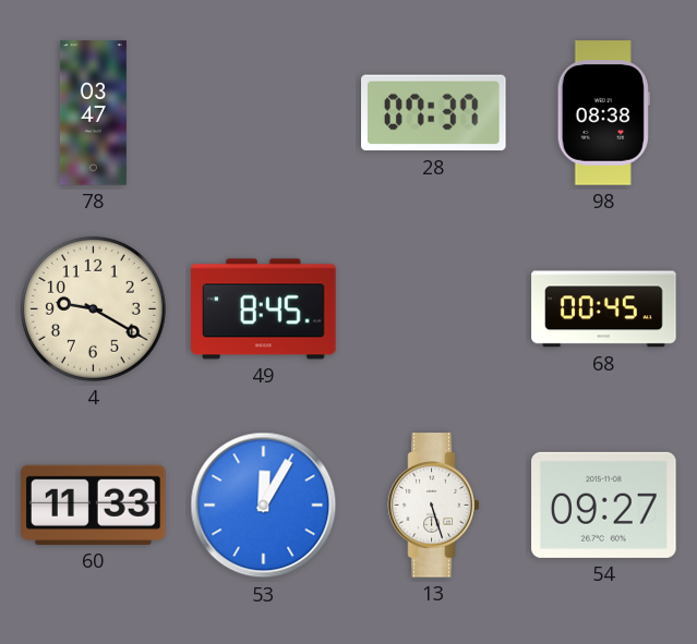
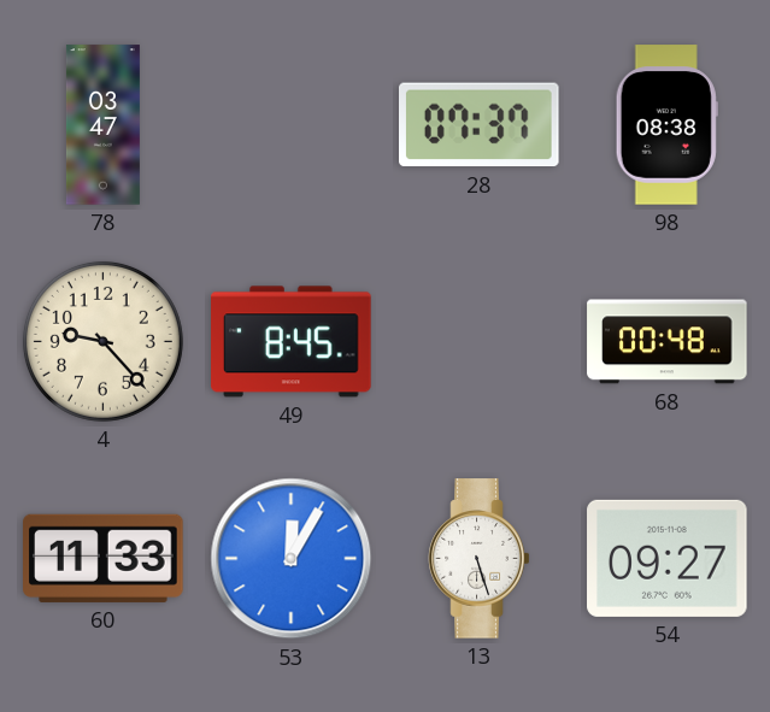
4: 9:20 -> 9:23 (102, 341)
68: 00:45 -> 00:48 (668, 342)
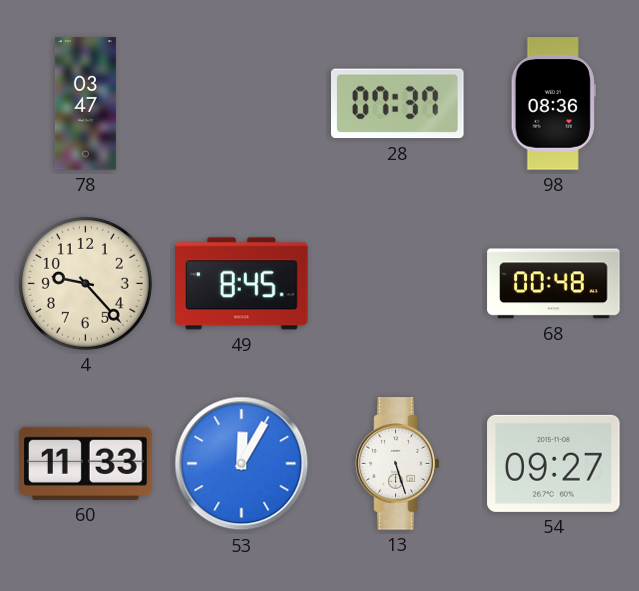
98: 08:38 -> 08:36 (553, 104)
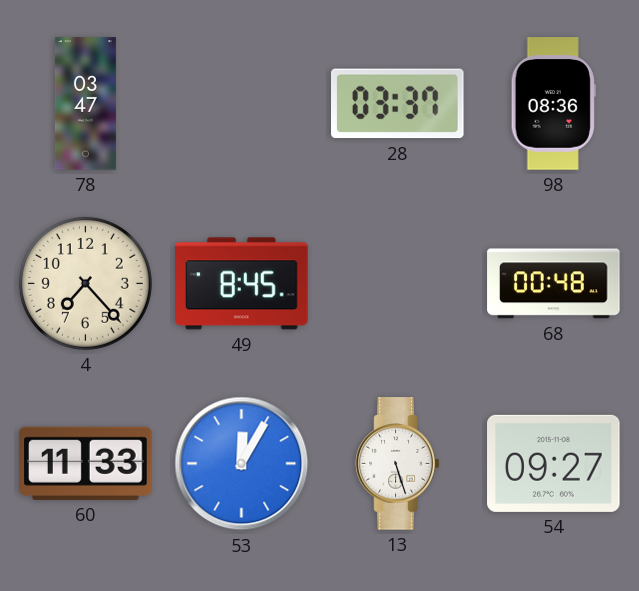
28: 07:37 -> 03:37 (398, 104)
4: 9:23 -> 7:23 (85, 283)
